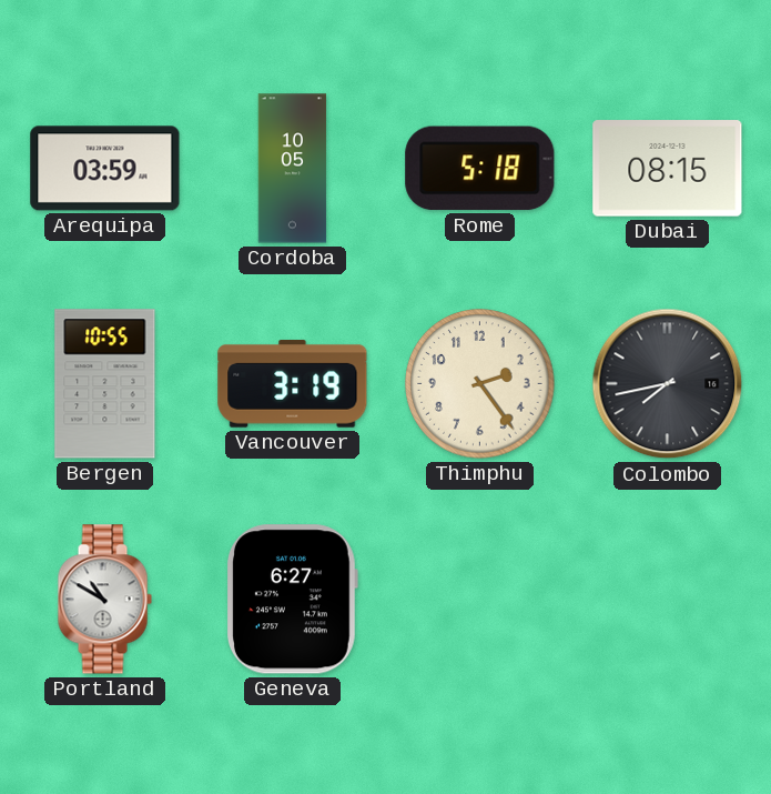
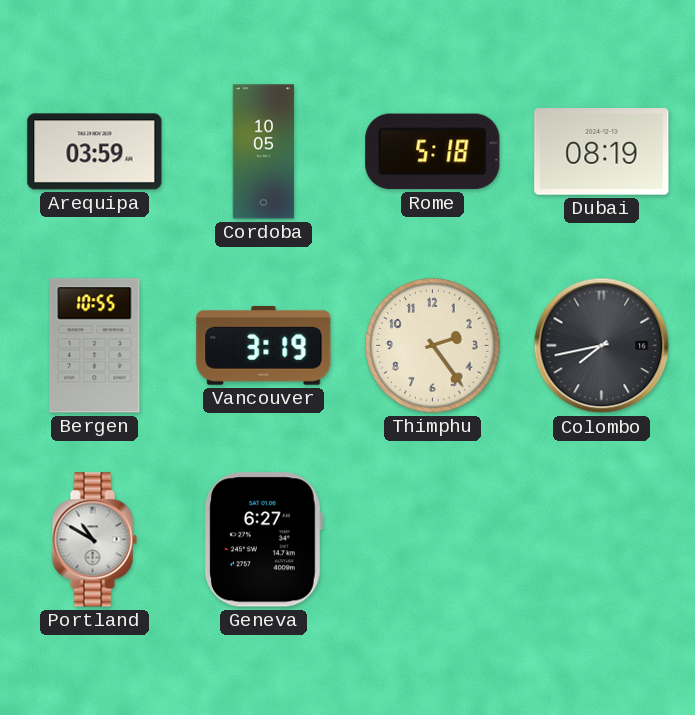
Dubai: 08:15 -> 08:19 (602, 152)
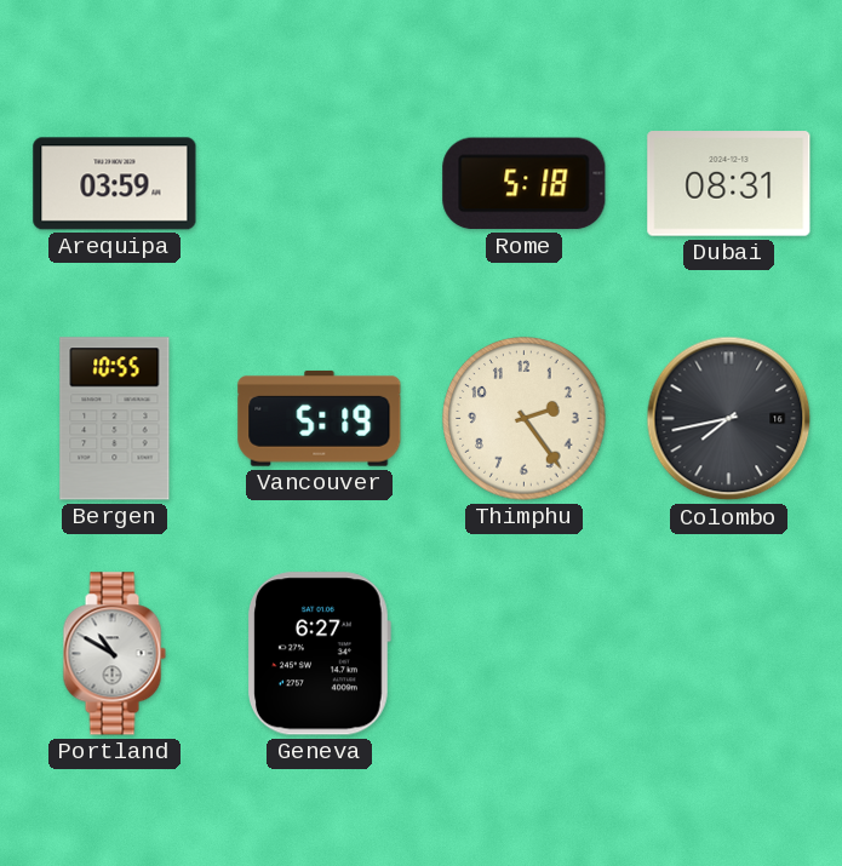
Cordoba: 10:05 -> none (264, 152)
Dubai: 08:19 -> 08:31 (729, 184)
Vancouver: 3:19 -> 5:19 (320, 419)
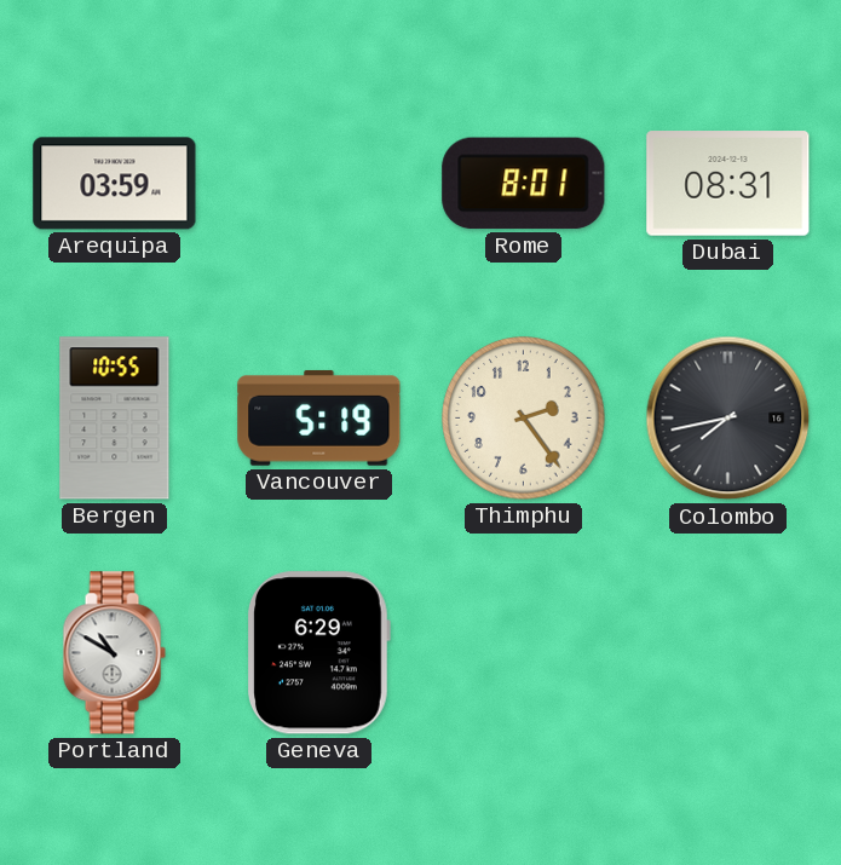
Rome: 5:18 -> 8:01 (524, 184)
Geneva: 6:27 -> 6:29 (319, 653)
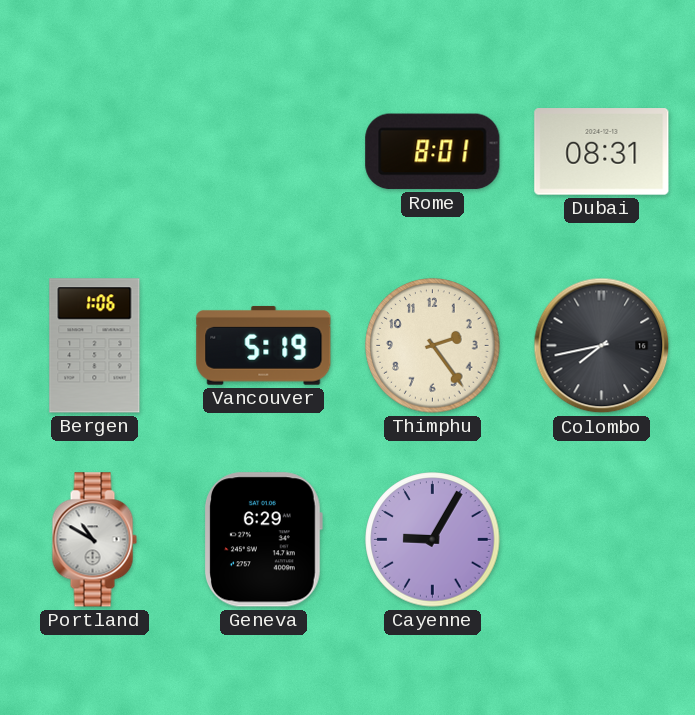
Arequipa: 03:59 -> none (115, 184)
Bergen: 10:55 -> 1:06 (95, 346)
Cayenne: none -> 9:05 (433, 540)
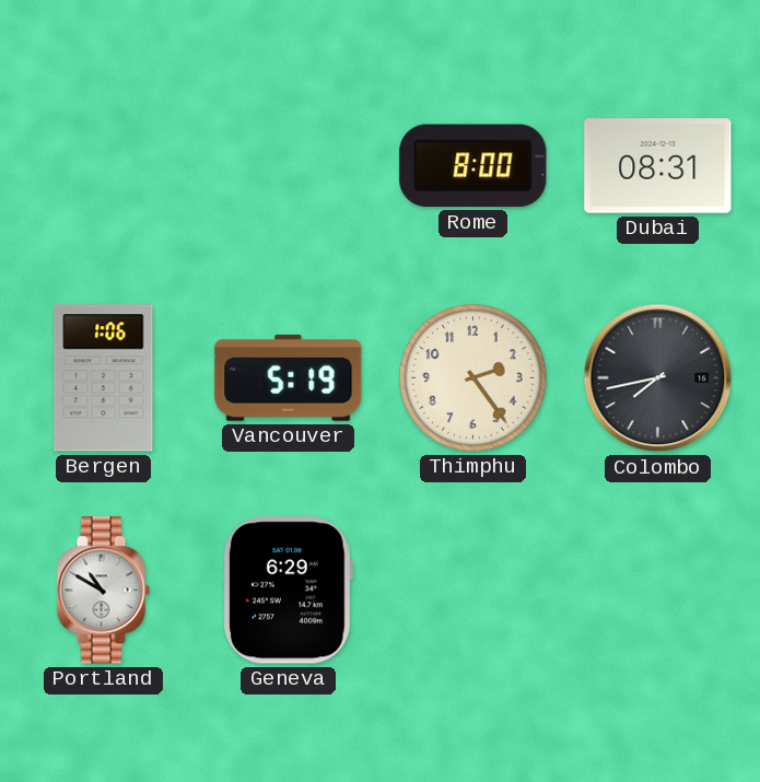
Rome: 8:01 -> 8:00 (473, 166)
Cayenne: 9:05 -> none (433, 540)
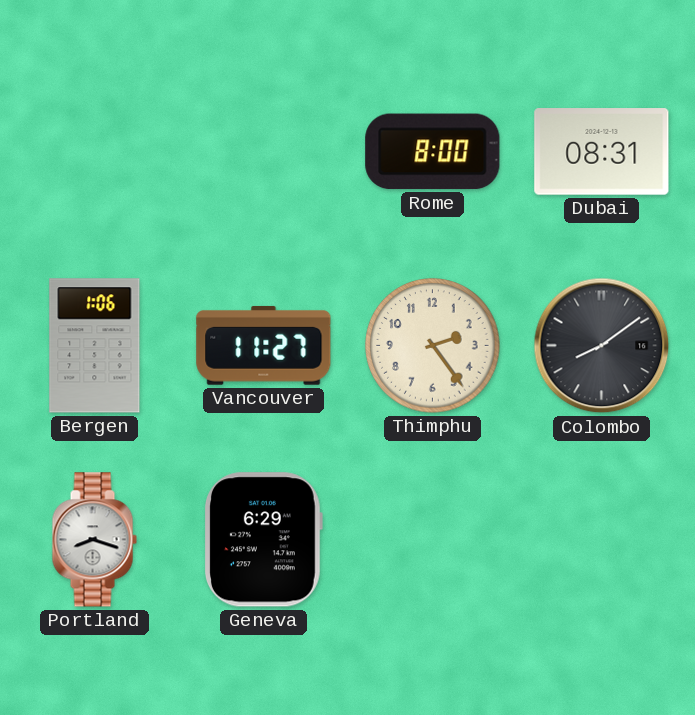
Vancouver: 5:19 -> 11:27 (264, 346)
Colombo: 7:43 -> 8:09 (602, 346)
Portland: 10:50 -> 8:18 (94, 540)
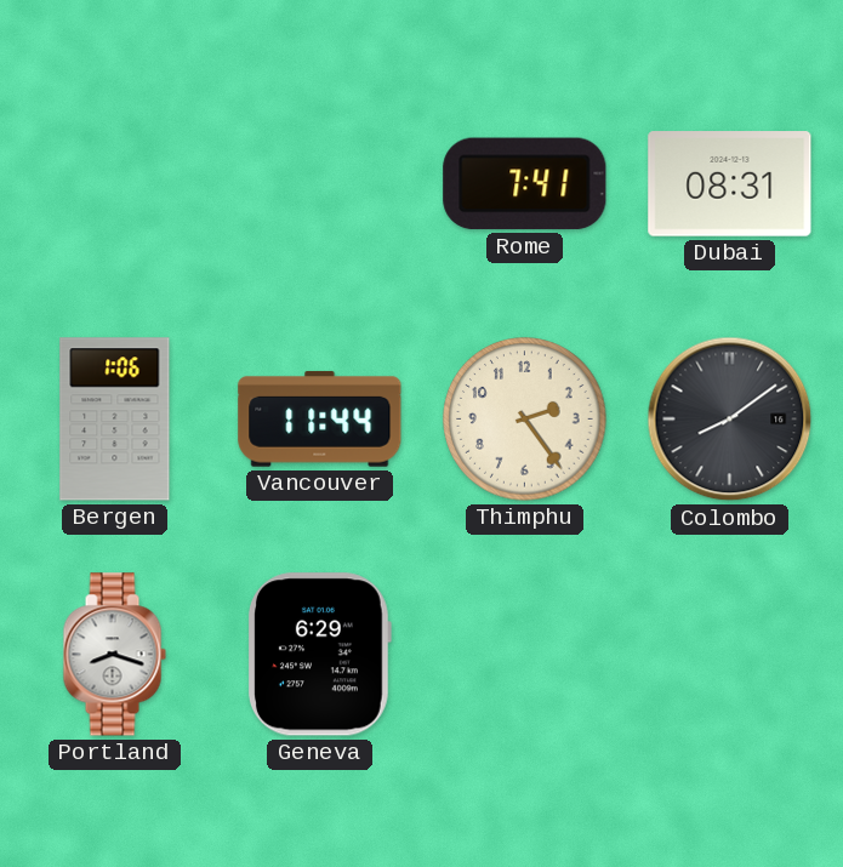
Rome: 8:00 -> 7:41 (525, 184)
Vancouver: 11:27 -> 11:44 (320, 420)
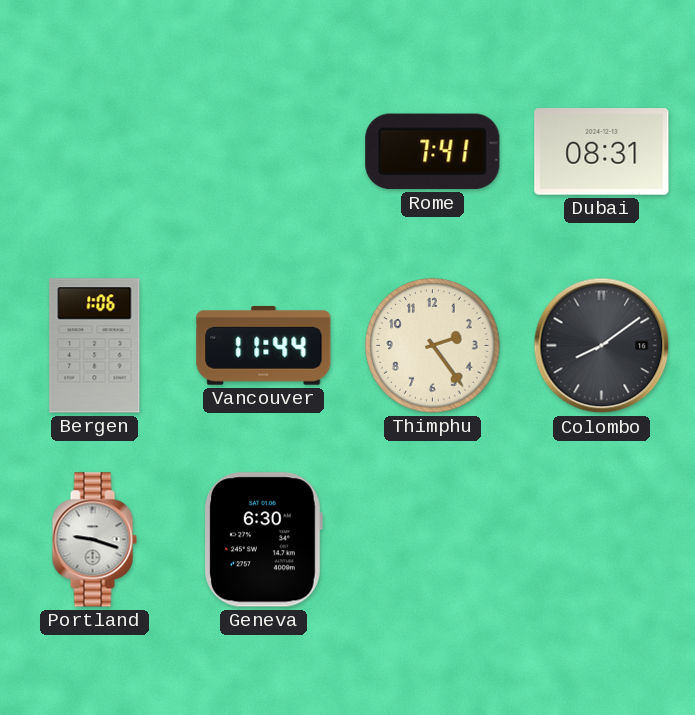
Portland: 8:18 -> 9:18 (94, 540)
Geneva: 6:29 -> 6:30 (264, 540)
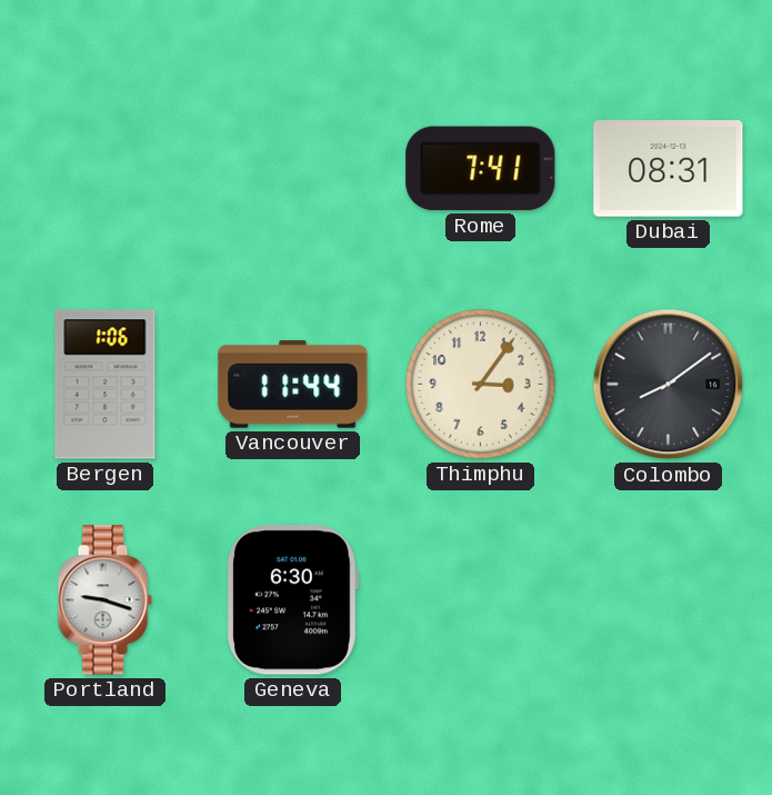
Thimphu: 2:24 -> 3:06 (481, 385)
